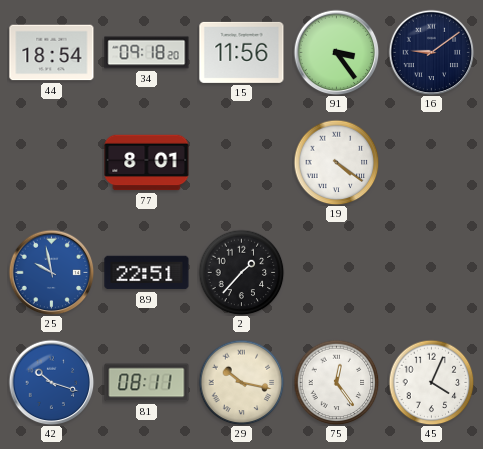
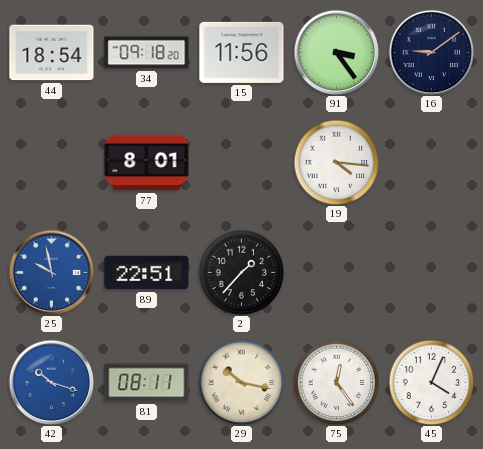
19: 4:21 -> 4:16 (336, 162)
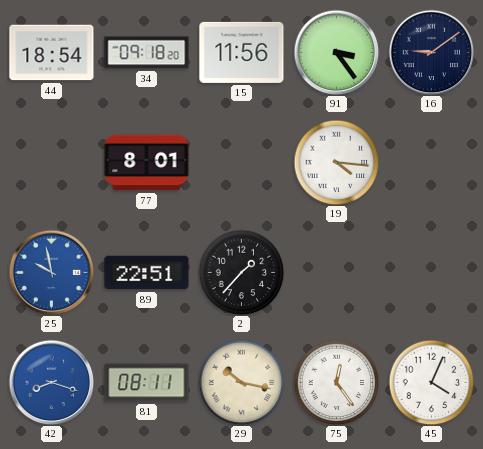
42: 10:18 -> 8:18 (51, 382)
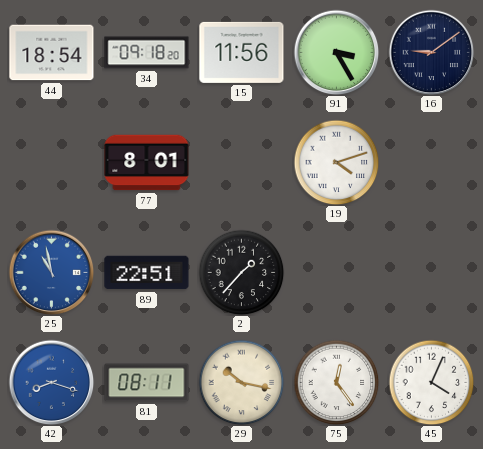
91: 3:24 -> 3:25 (336, 52)
19: 4:16 -> 4:12 (336, 162)
25: 9:58 -> 10:58 (51, 272)
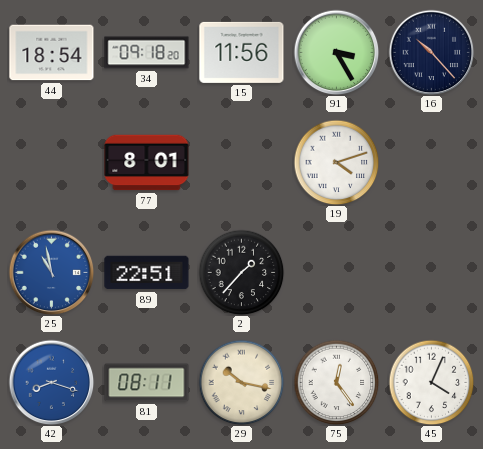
16: 9:09 -> 10:23 (431, 52)
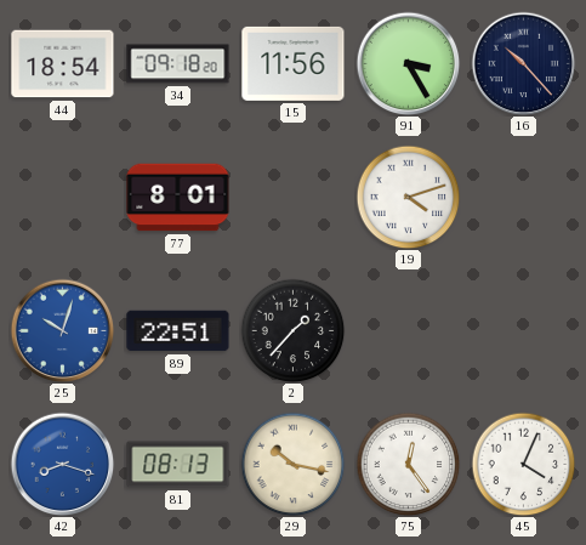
25: 10:58 -> 10:03 (62, 330)
81: 08:11 -> 08:13 (178, 465)
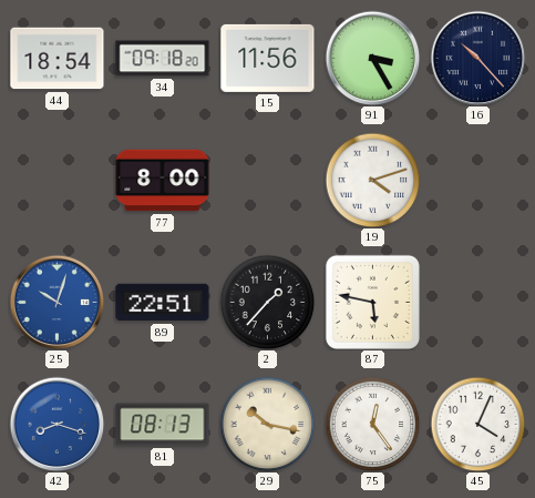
77: 8:01 -> 8:00 (163, 181)
87: none -> 5:47 (372, 302)
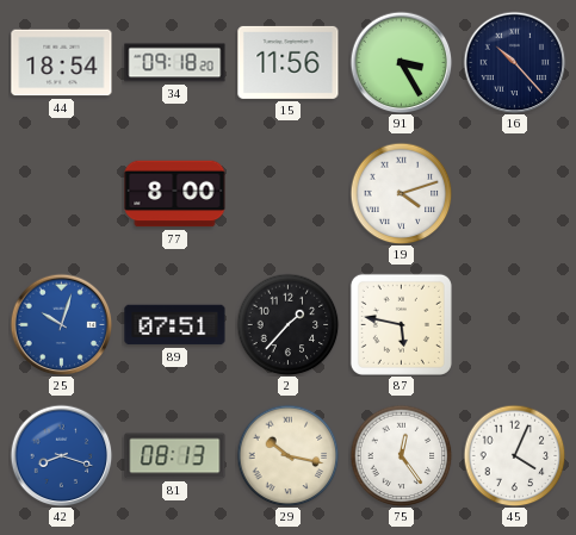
89: 22:51 -> 07:51 (175, 325)
